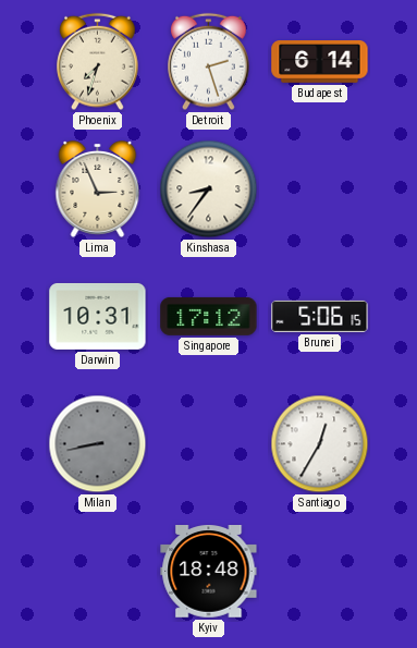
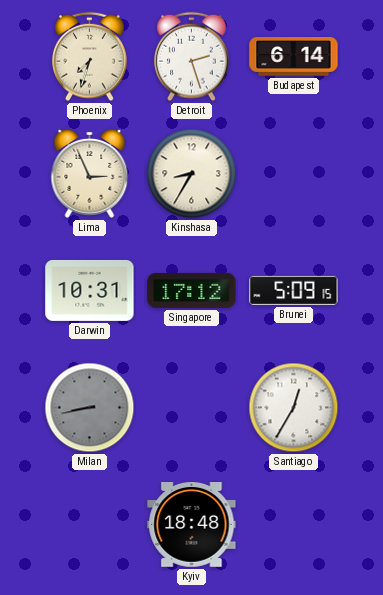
Kinshasa: 8:36 -> 8:35 (192, 174)
Brunei: 5:06 -> 5:09 (294, 290)
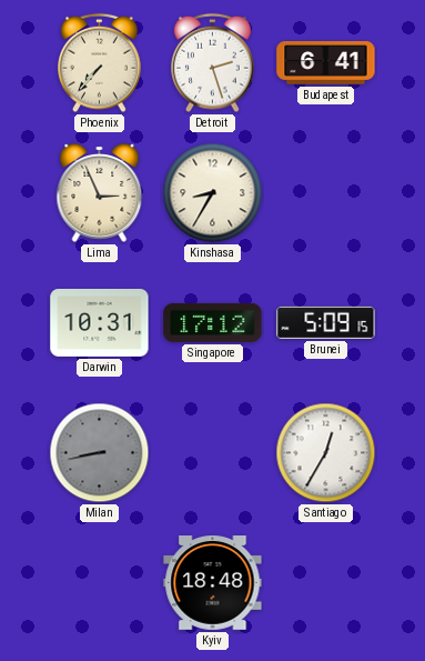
Phoenix: 7:33 -> 7:37 (100, 63)
Budapest: 6:14 -> 6:41 (326, 63)
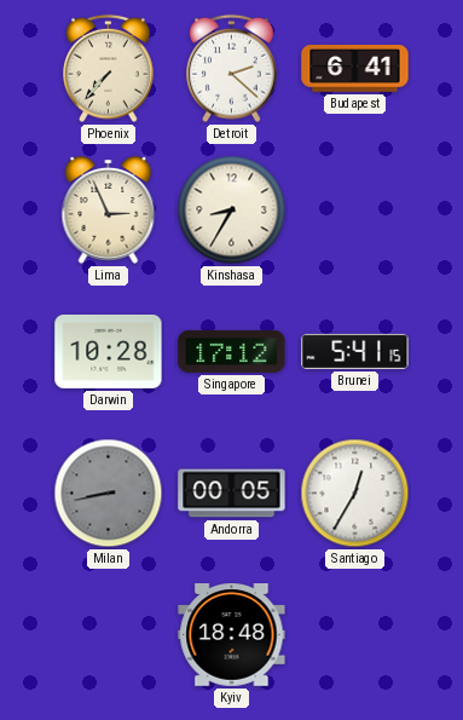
Detroit: 2:27 -> 2:22 (232, 69)
Darwin: 10:31 -> 10:28 (109, 351)
Brunei: 5:09 -> 5:41 (355, 351)
Andorra: none -> 00:05 (232, 494)
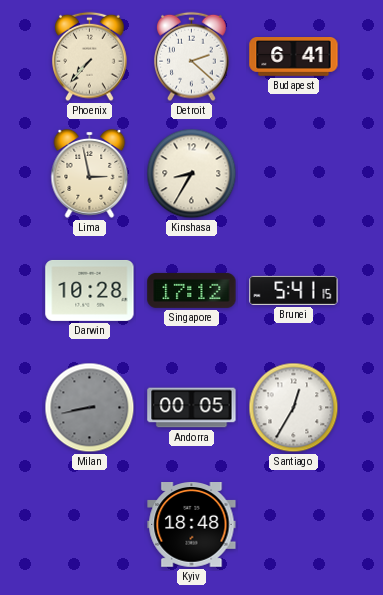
Lima: 2:56 -> 2:58 (90, 173)
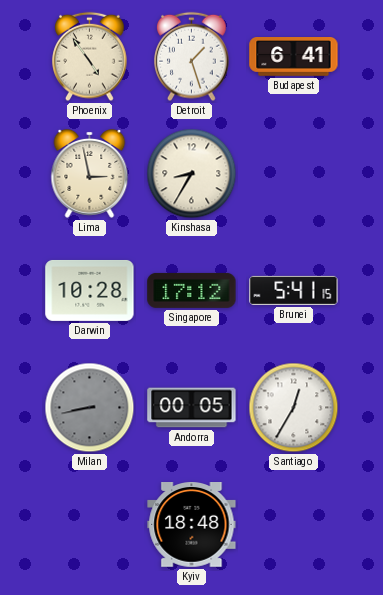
Phoenix: 7:37 -> 4:54 (90, 57)
Detroit: 2:22 -> 1:27 (192, 57)
